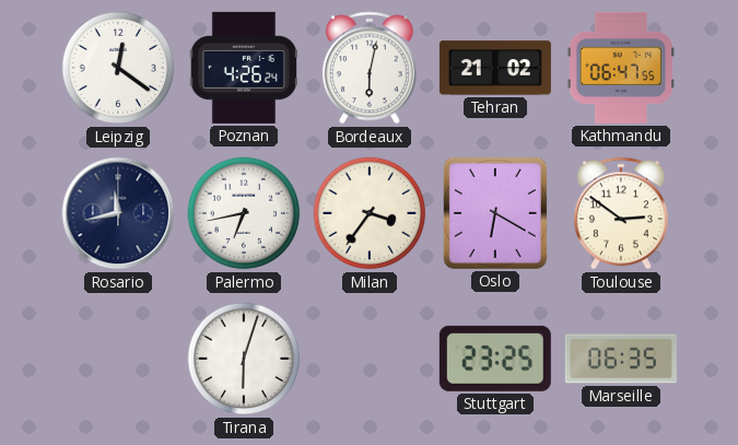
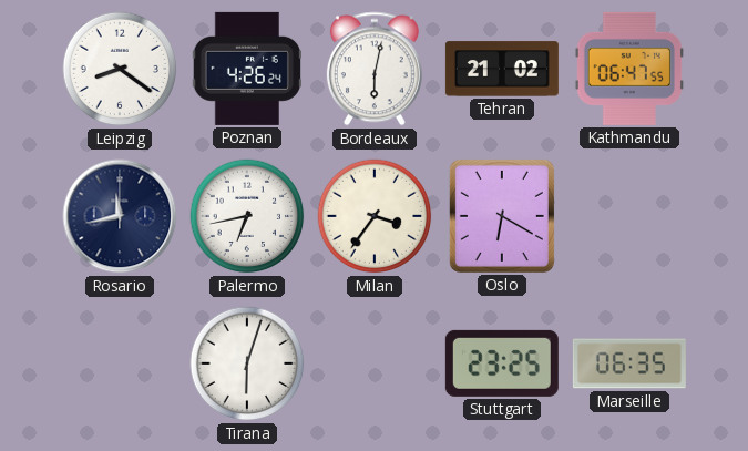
Leipzig: 12:21 -> 8:21 (120, 69)
Toulouse: 2:51 -> none (621, 213)
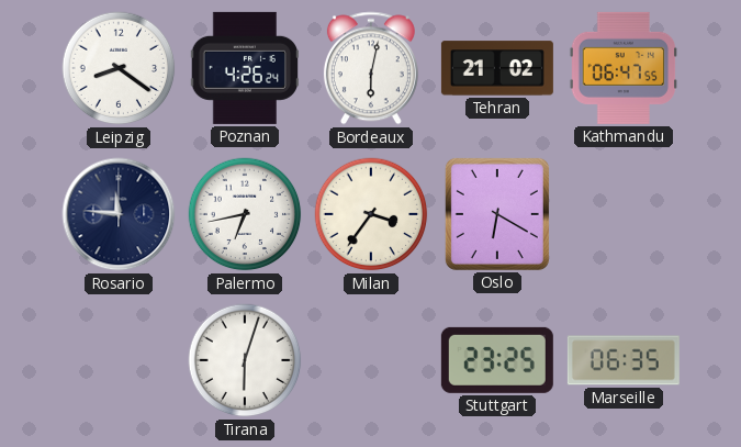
Rosario: 11:43 -> 11:46 (119, 214)
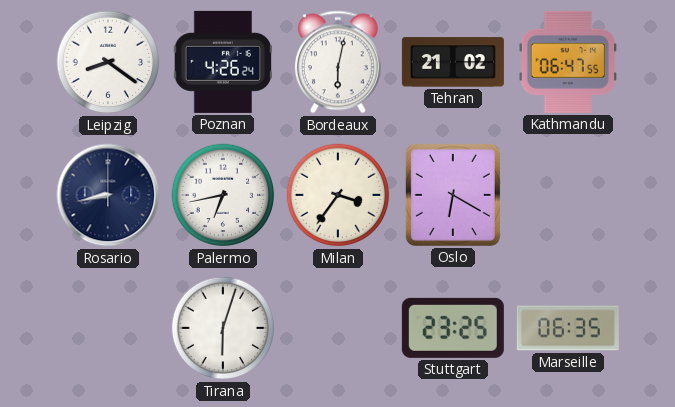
Rosario: 11:46 -> 8:43 (108, 195)
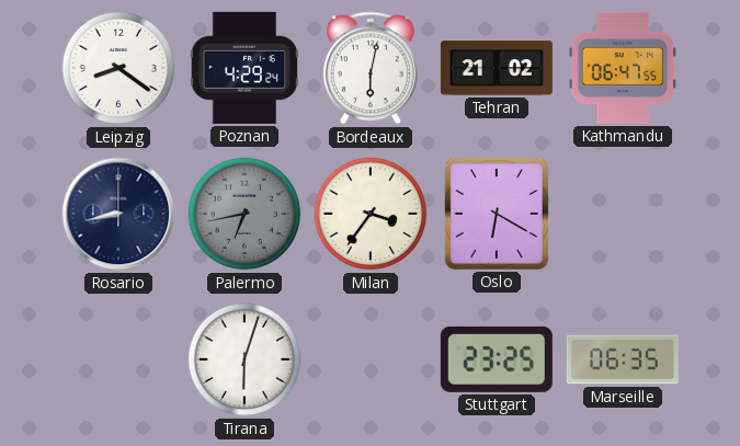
Poznan: 4:26 -> 4:29 (243, 68)
Palermo dial: white -> grey (244, 214)
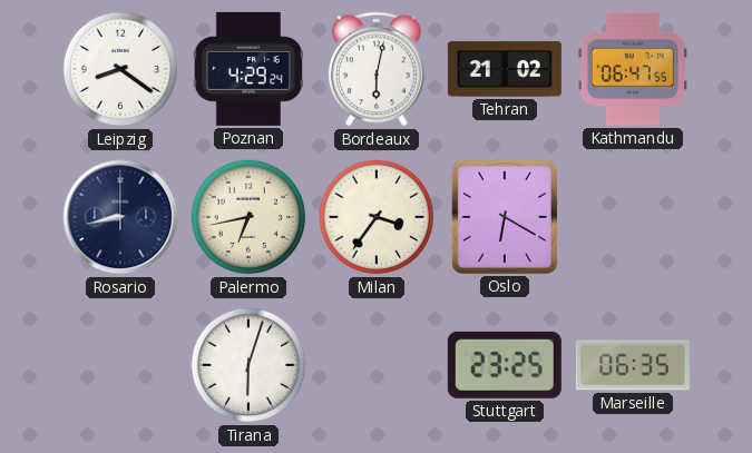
Palermo dial: grey -> cream (248, 217)
